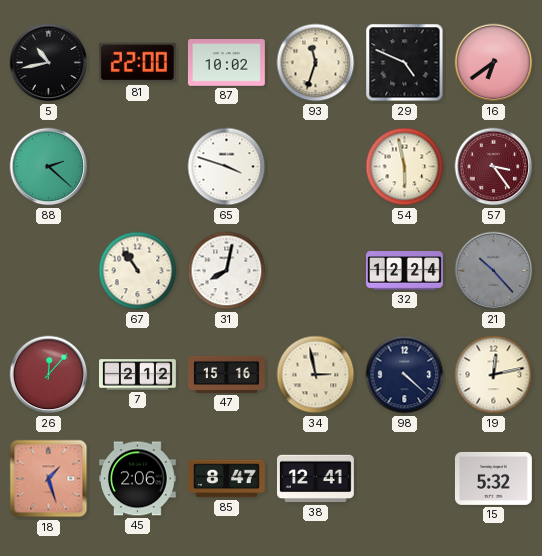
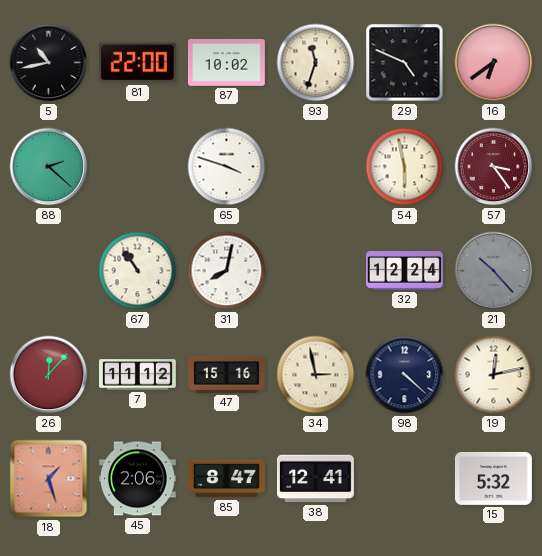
7: 2:12 -> 11:12 (138, 375)
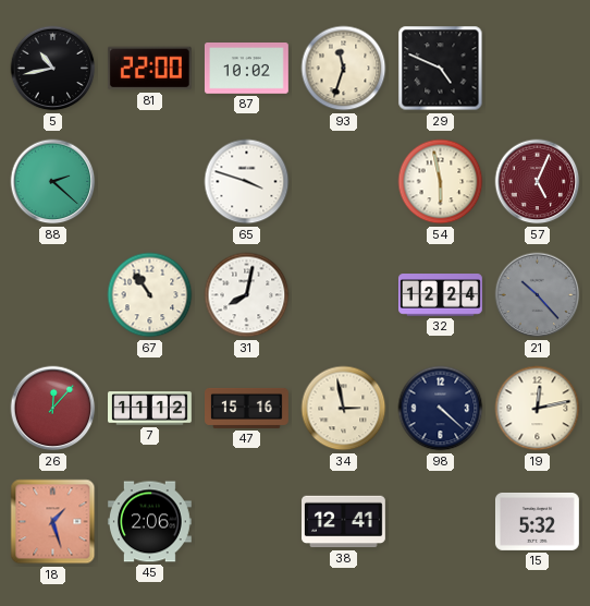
16: 6:39 -> none (494, 63)
57: 3:24 -> 5:04 (538, 182)
85: 8:47 -> none (226, 479)
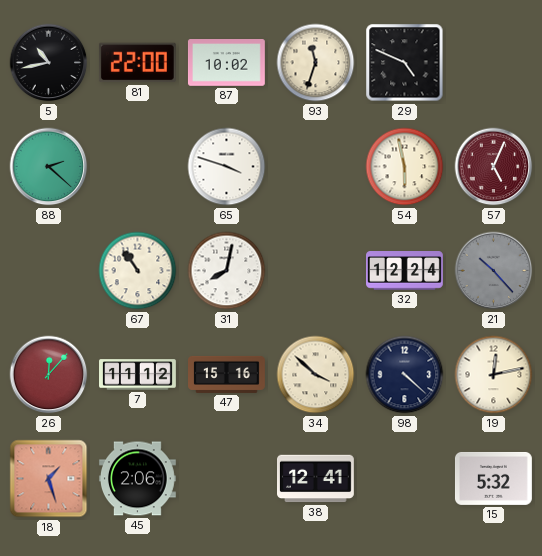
34: 2:58 -> 3:52 (316, 375)
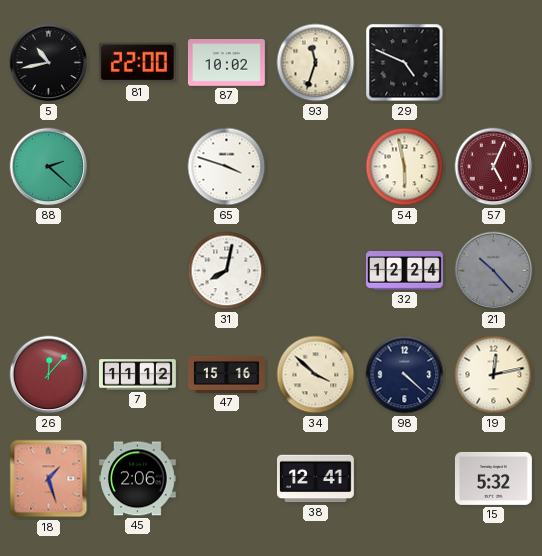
67: 10:54 -> none (138, 271)
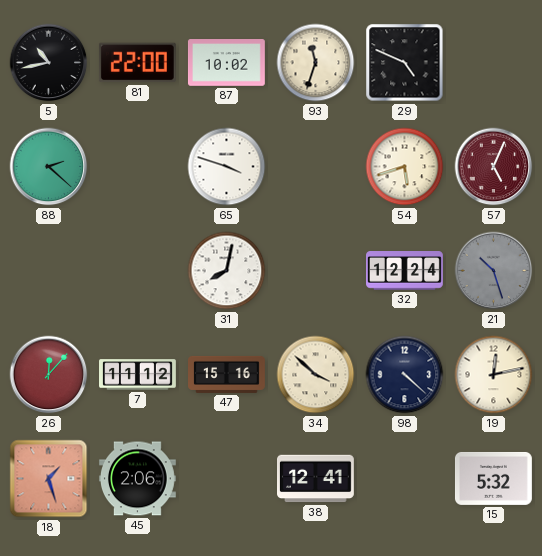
54: 5:58 -> 5:42 (405, 167)
21: 10:23 -> 10:27 (494, 271)
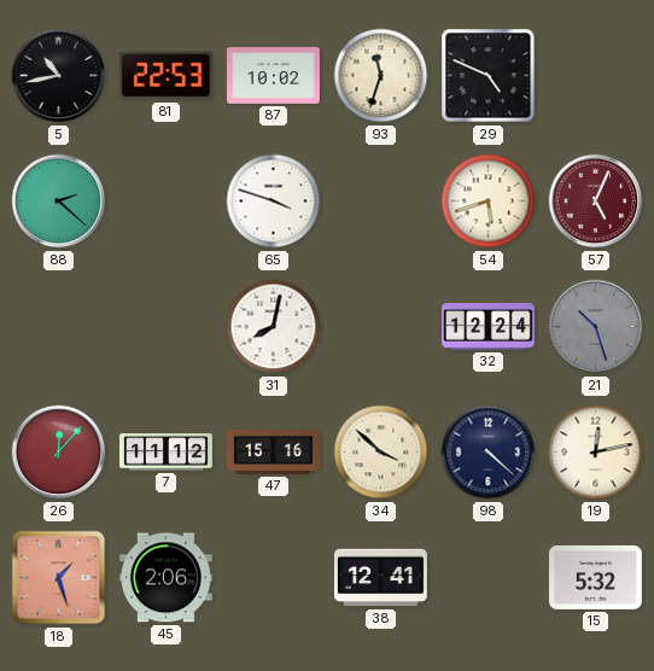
81: 22:00 -> 22:53 (165, 76)
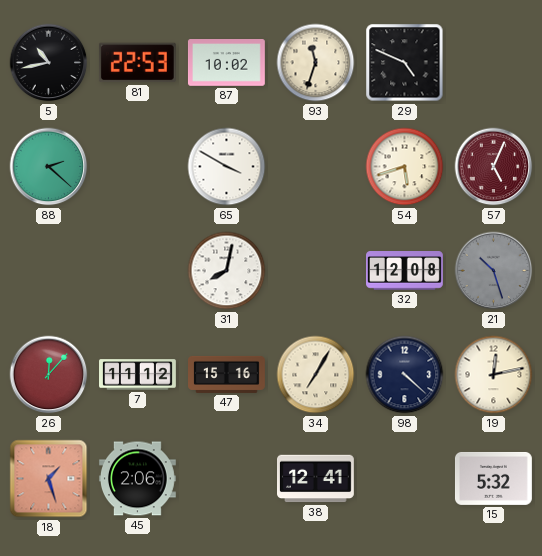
65: 3:48 -> 3:50 (227, 167)
32: 12:24 -> 12:08 (405, 271)
34: 3:52 -> 7:05 (316, 375)
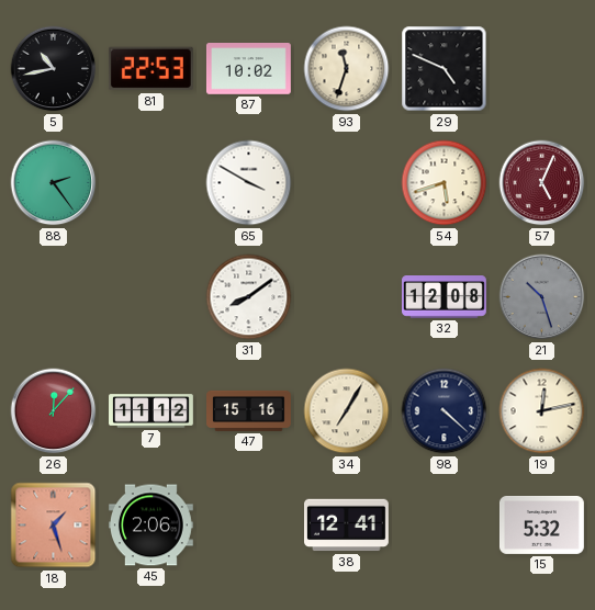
88: 2:22 -> 2:24 (54, 183)
31: 8:02 -> 8:09 (249, 297)
